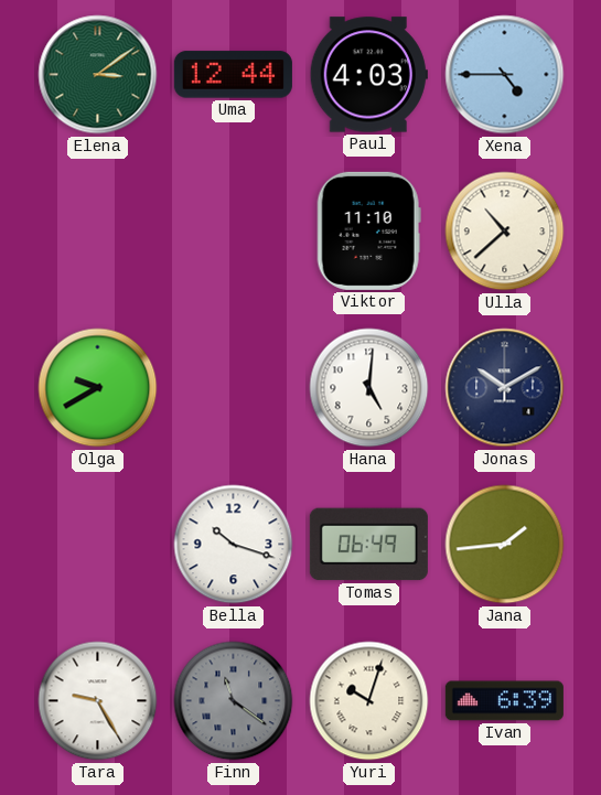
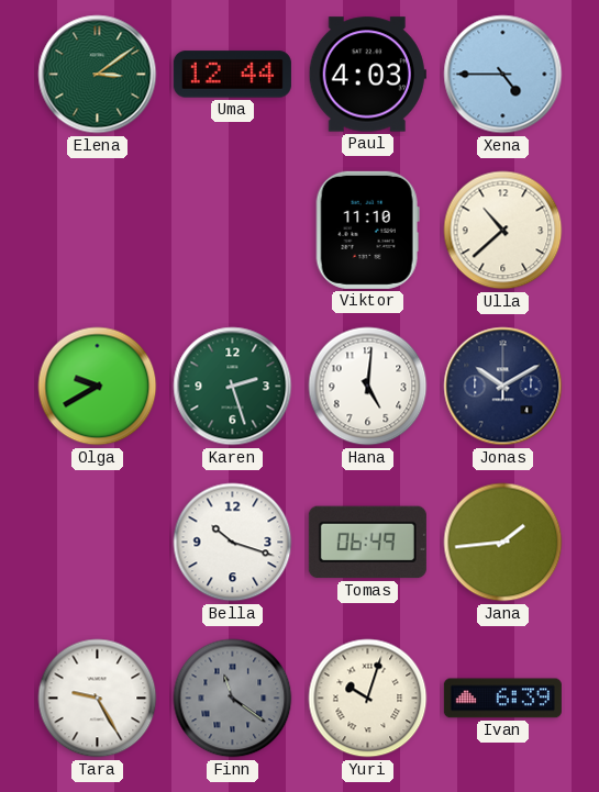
Karen: none -> 2:27 (233, 387)
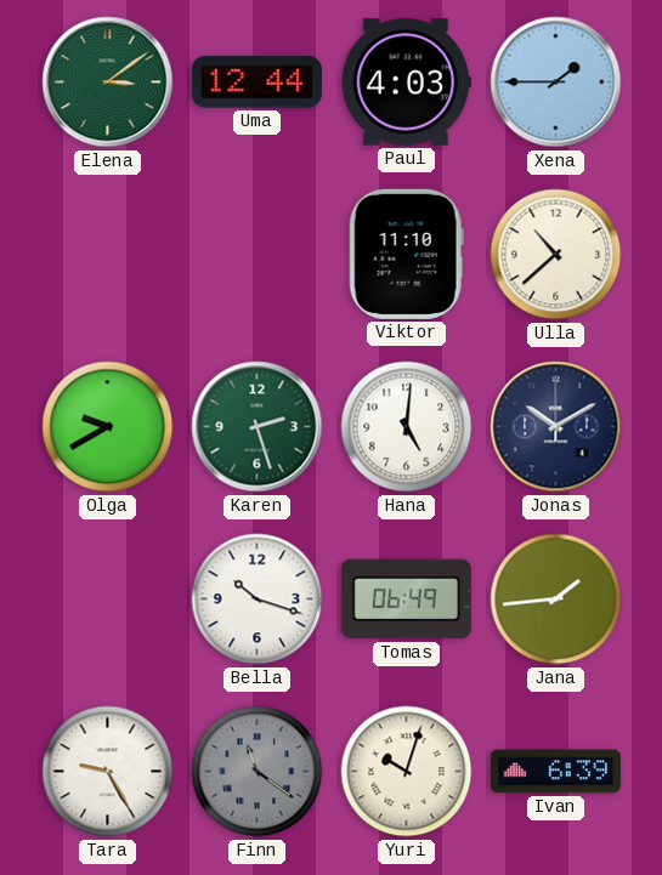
Xena: 4:45 -> 1:45 (556, 83)
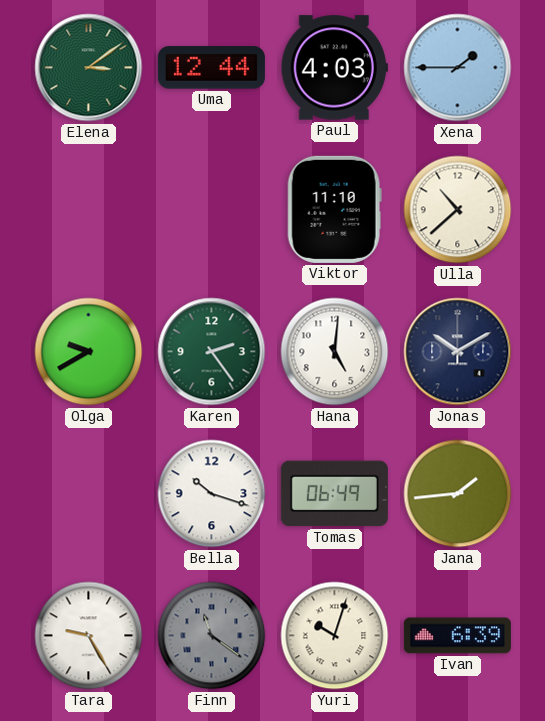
Karen: 2:27 -> 2:24 (212, 352)
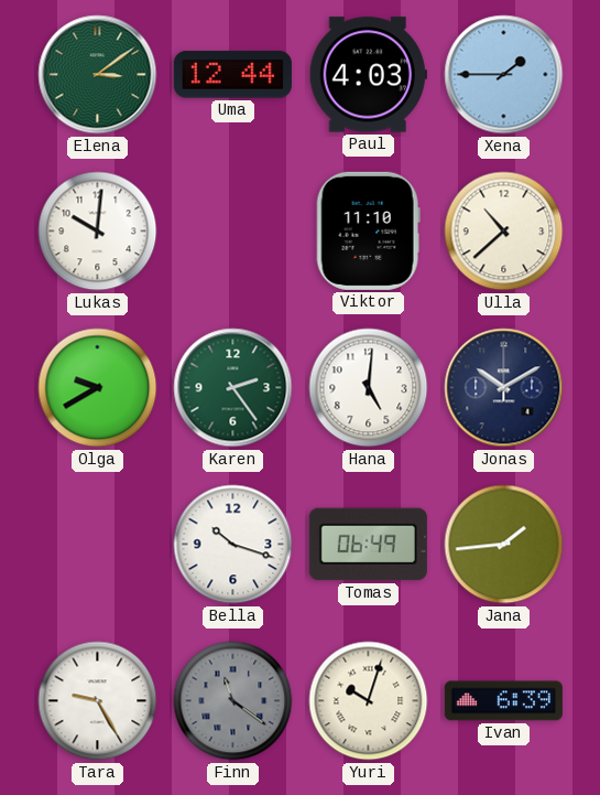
Lukas: none -> 10:01 (98, 232)
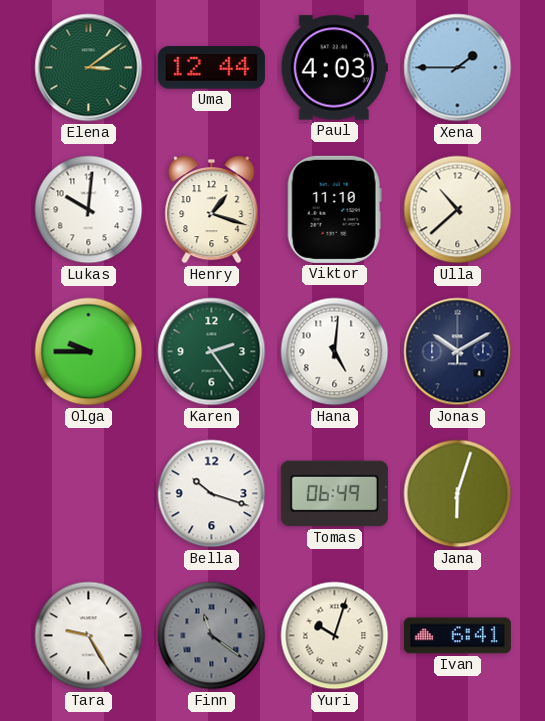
Henry: none -> 1:18 (212, 210)
Olga: 9:40 -> 9:45 (89, 352)
Jana: 1:44 -> 6:03 (458, 494)
Ivan: 6:39 -> 6:41 (457, 636)
